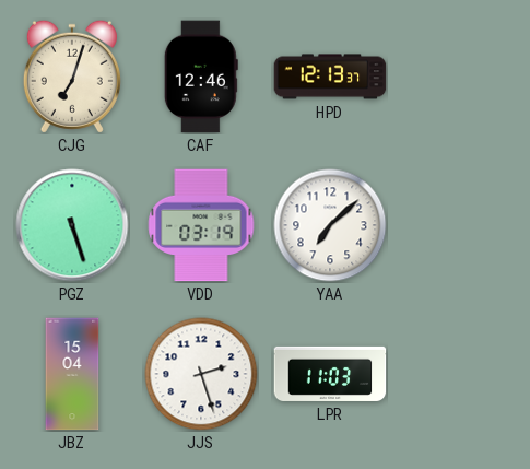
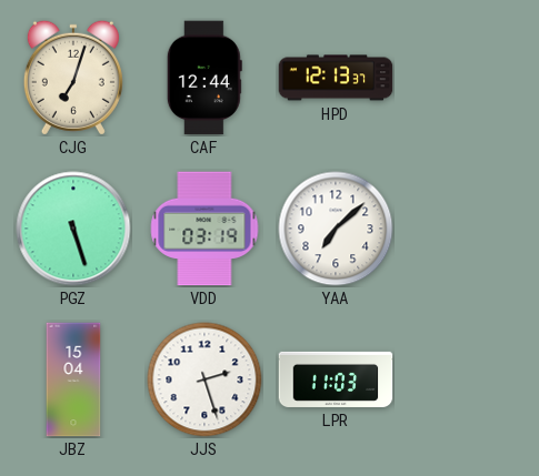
CAF: 12:46 -> 12:44 (204, 78)
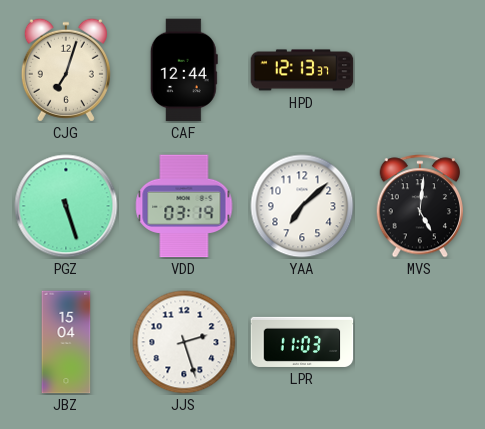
MVS: none -> 5:01 (420, 206)
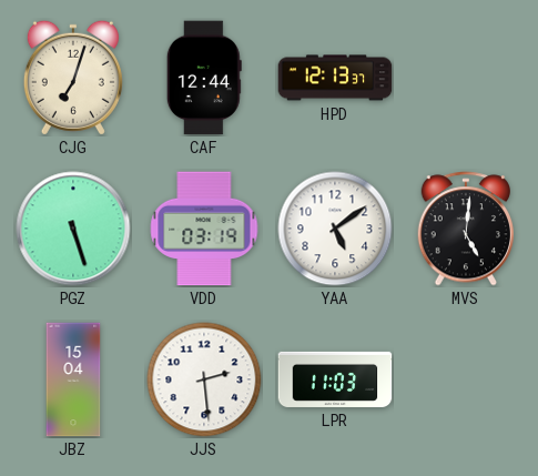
YAA: 7:08 -> 5:09 (335, 229)
JJS: 2:27 -> 2:29 (204, 379)
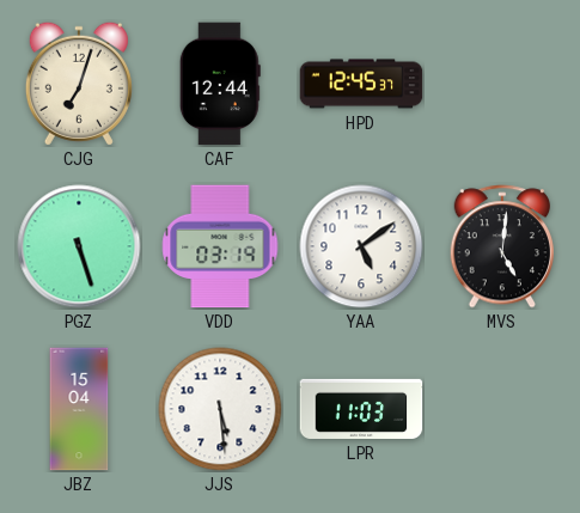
HPD: 12:13 -> 12:45 (361, 84)
JJS: 2:29 -> 5:29 (220, 409)
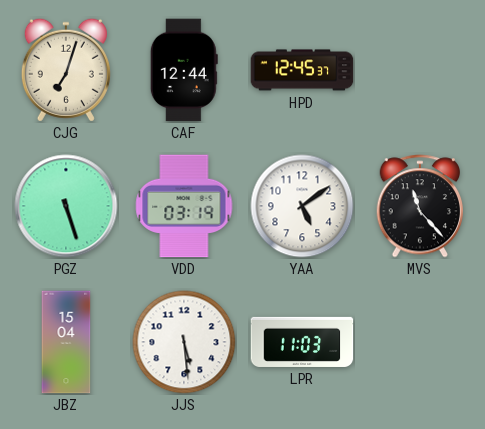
MVS: 5:01 -> 11:23 (420, 206)
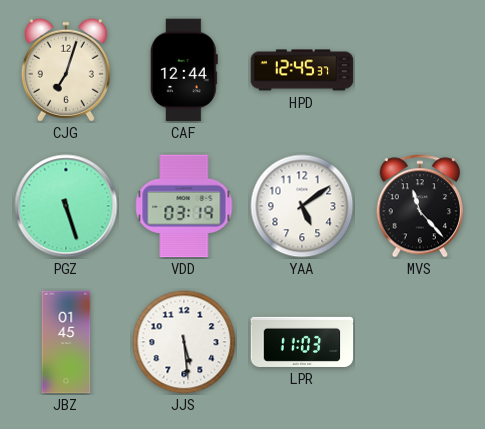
JBZ: 15:04 -> 01:45 (66, 342)
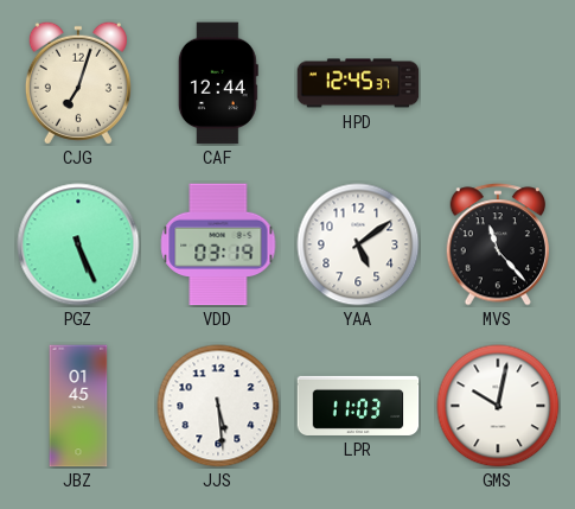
PGZ: 5:27 -> 5:26 (78, 244)
GMS: none -> 10:02 (498, 406)
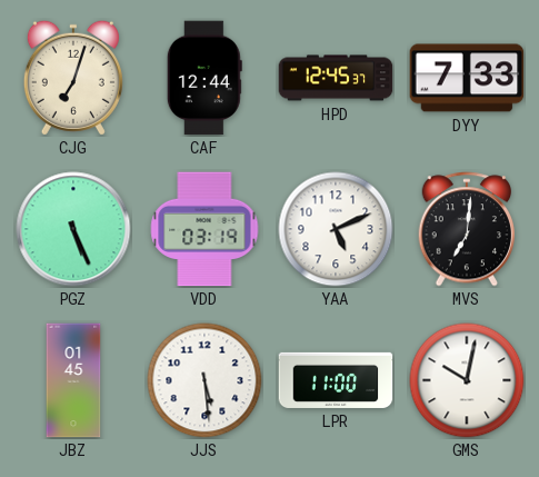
DYY: none -> 7:33 (467, 78)
YAA: 5:09 -> 5:11 (336, 229)
MVS: 11:23 -> 7:01 (467, 229)
LPR: 11:03 -> 11:00 (336, 380)
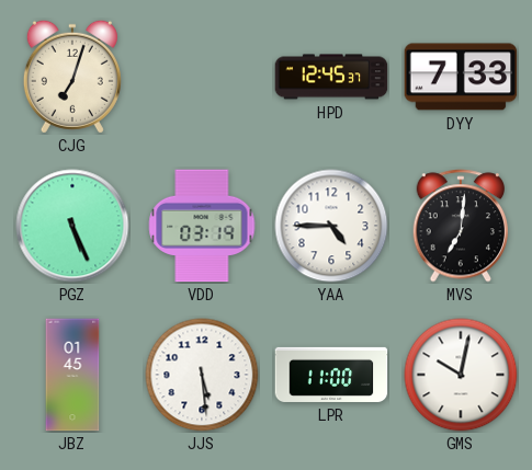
CAF: 12:44 -> none (204, 78)
YAA: 5:11 -> 4:45 (331, 226)
